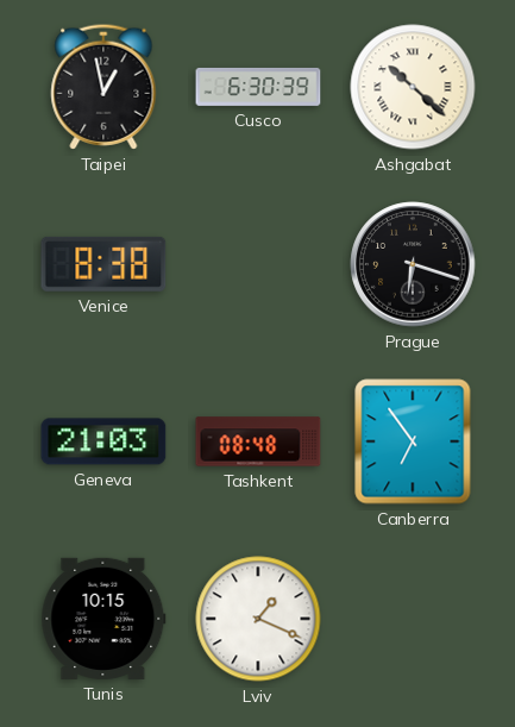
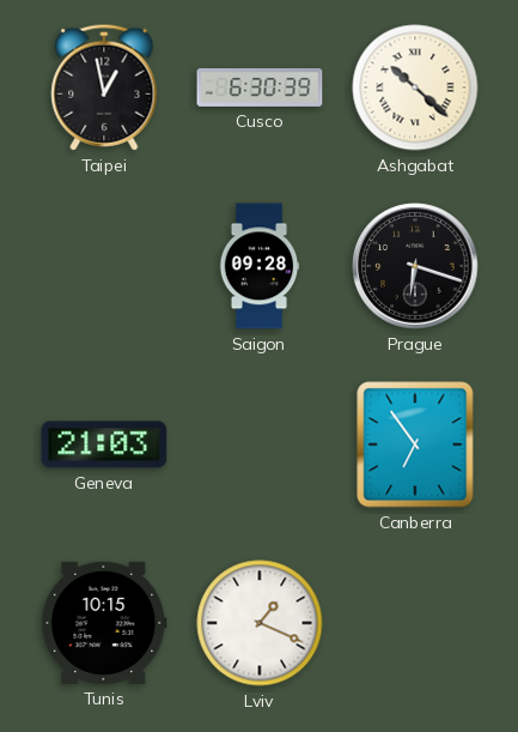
Venice: 8:38 -> none (103, 264)
Saigon: none -> 09:28 (260, 266)
Tashkent: 08:48 -> none (258, 441)
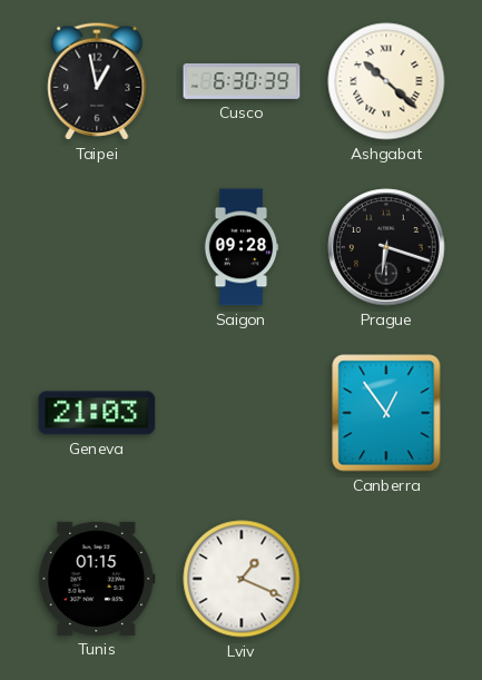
Canberra: 6:54 -> 12:54 (386, 413)
Tunis: 10:15 -> 01:15 (97, 579)
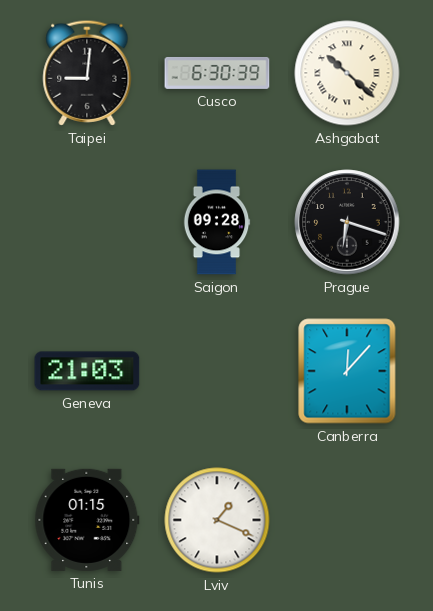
Taipei: 12:58 -> 9:01 (87, 73)
Canberra: 12:54 -> 12:07 (347, 371)
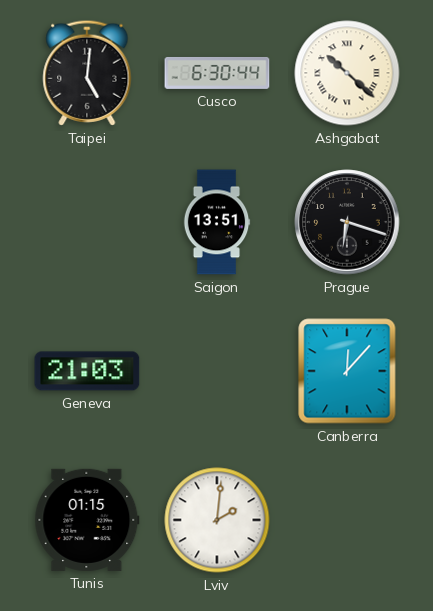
Taipei: 9:01 -> 5:01 (87, 73)
Cusco: 6:30:39 -> 6:30:44 (217, 73)
Saigon: 09:28 -> 13:51 (217, 222)
Lviv: 1:19 -> 2:01 (217, 520)
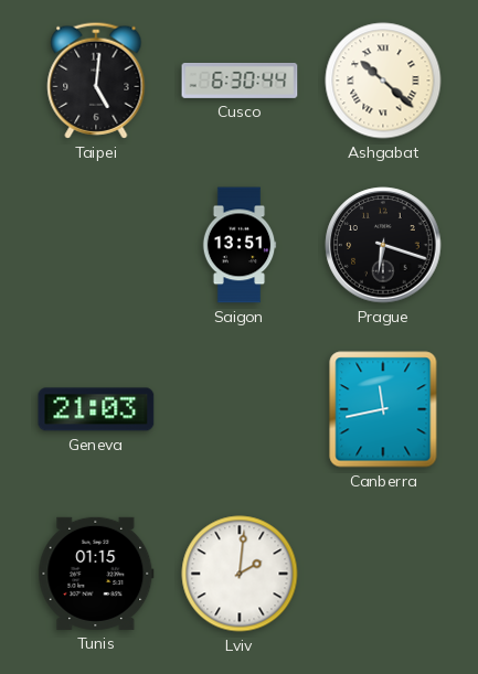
Canberra: 12:07 -> 11:43 (383, 409)
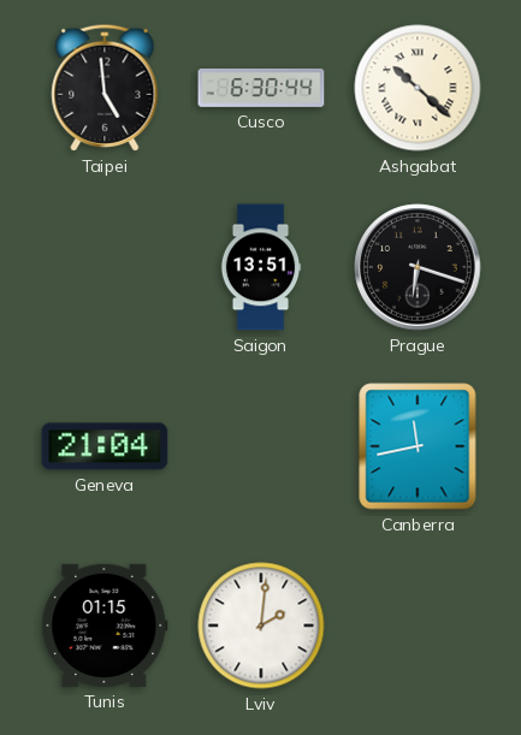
Taipei: 5:01 -> 4:59 (105, 88)
Geneva: 21:03 -> 21:04 (105, 446)
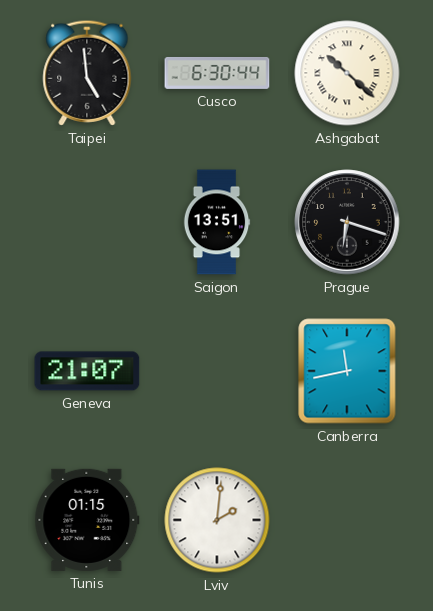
Geneva: 21:04 -> 21:07 (87, 371)
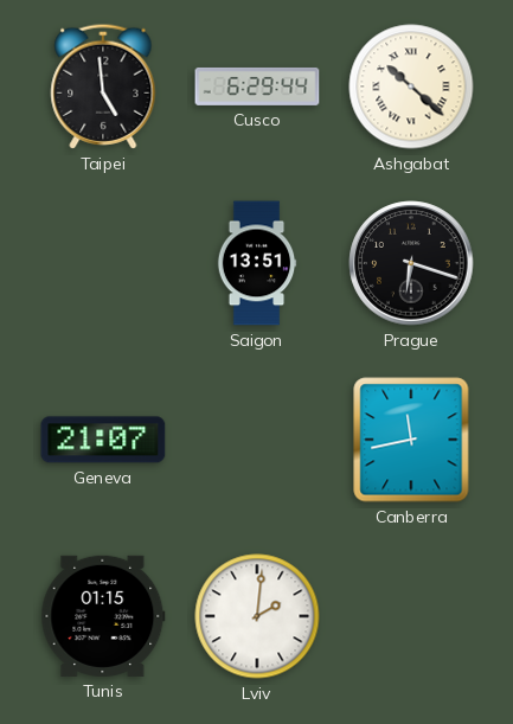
Cusco: 6:30 -> 6:29 (257, 87)
